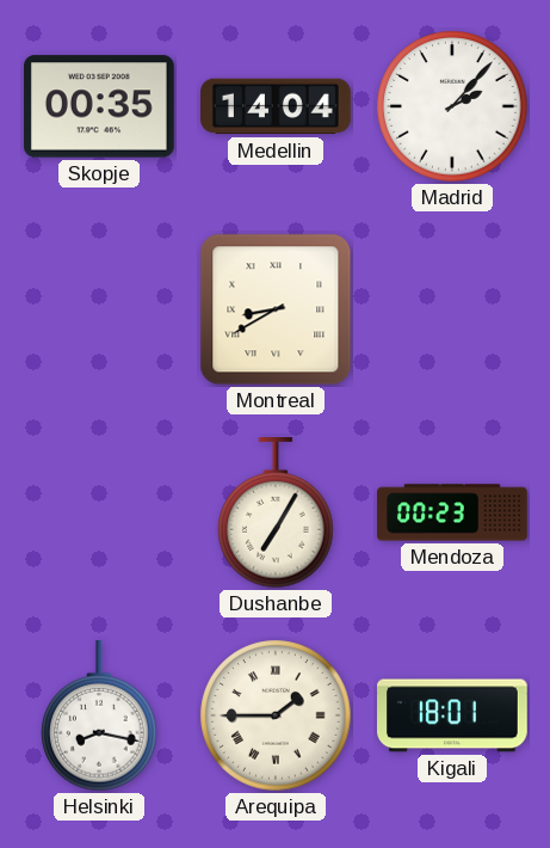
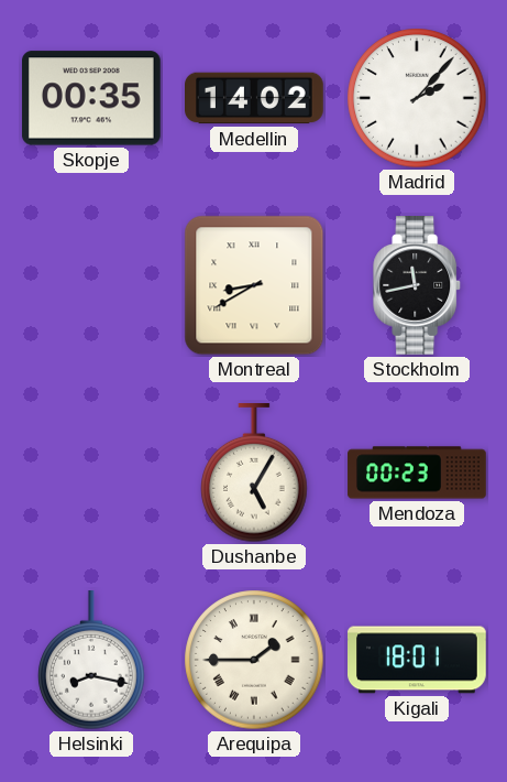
Medellin: 14:04 -> 14:02 (255, 98)
Stockholm: none -> 11:43 (418, 286)
Dushanbe: 7:05 -> 5:05 (254, 474)
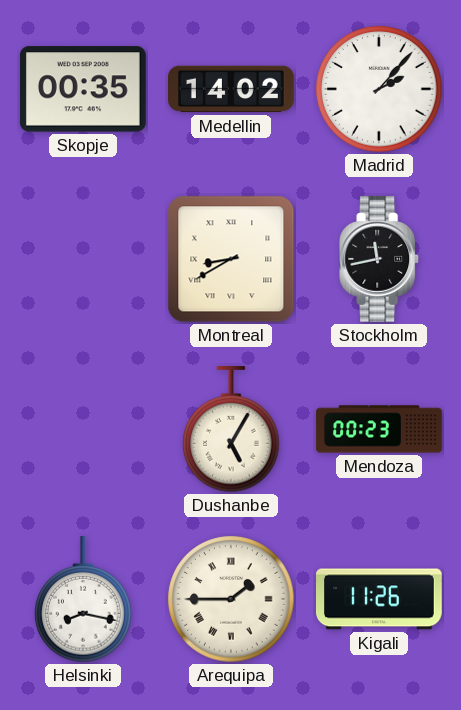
Kigali: 18:01 -> 11:26 (379, 599)
